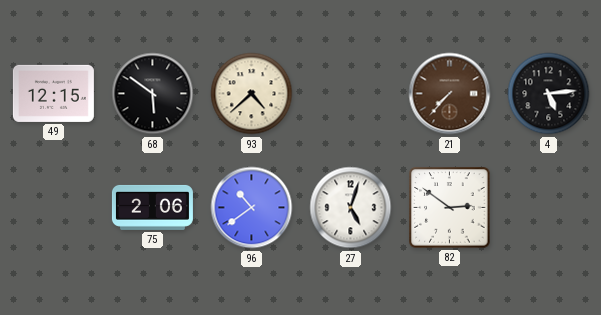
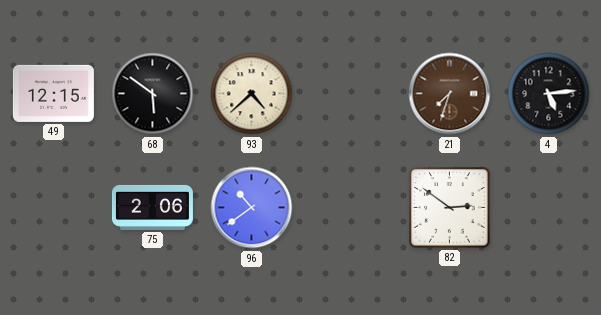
21: 7:37 -> 7:33 (450, 94)
27: 5:03 -> none (351, 208)
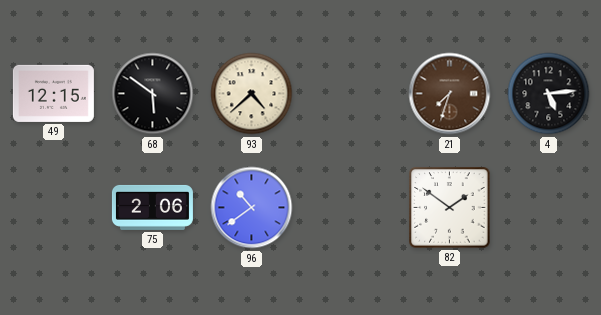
82: 2:51 -> 1:51 (450, 208)
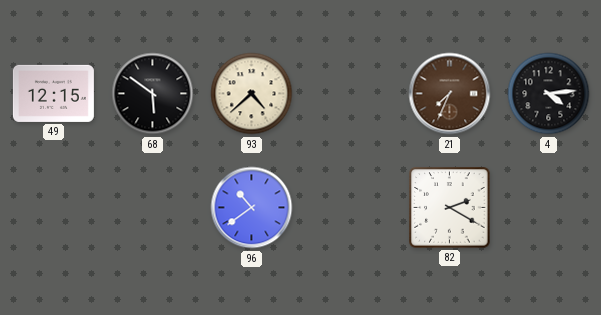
21: 7:33 -> 7:34 (450, 94)
4: 5:14 -> 4:14 (549, 94)
75: 2:06 -> none (152, 207)
82: 1:51 -> 2:20 (450, 208)
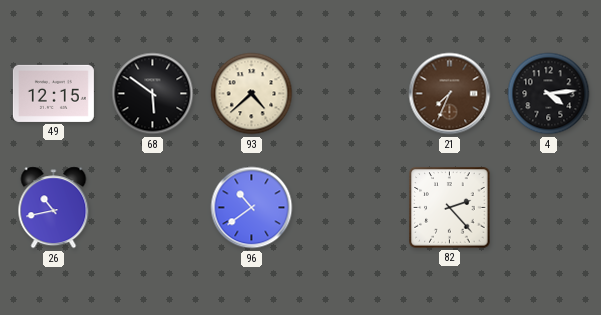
26: none -> 10:43 (54, 208)
82: 2:20 -> 2:23 (450, 208)
